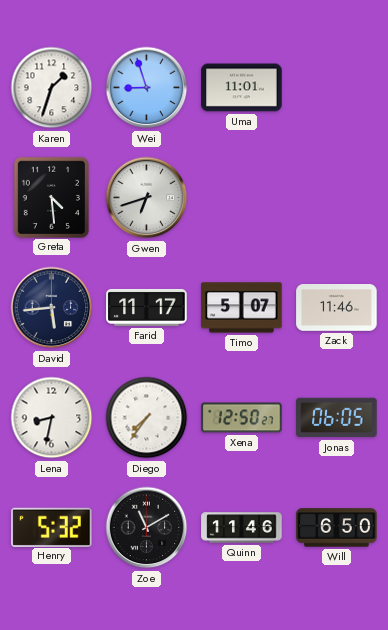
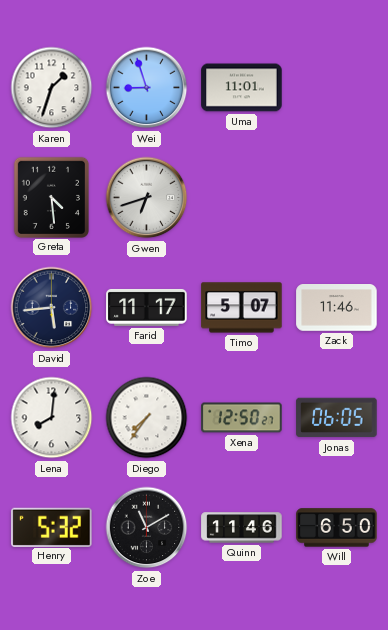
Lena: 8:32 -> 8:01 (52, 418)
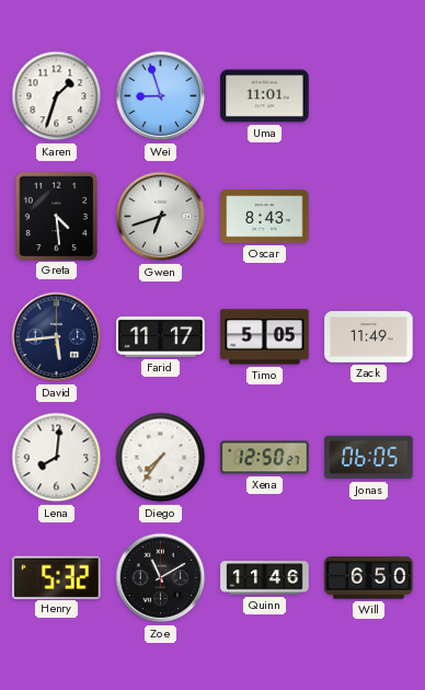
Oscar: none -> 8:43 (265, 217)
Timo: 5:07 -> 5:05 (265, 337)
Zack: 11:46 -> 11:49 (369, 337)
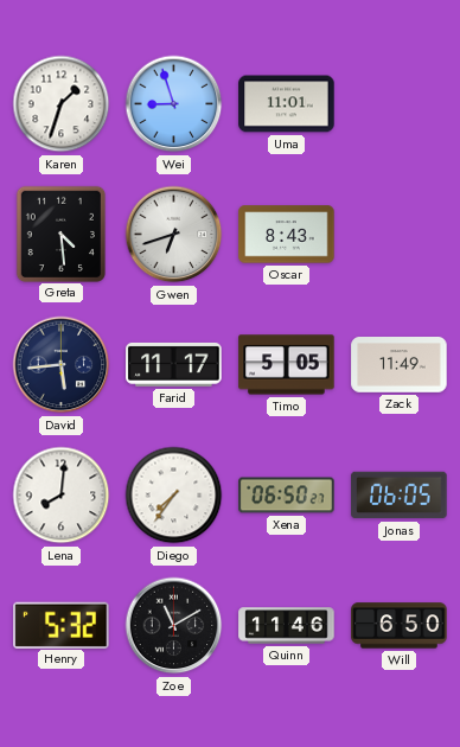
Xena: 12:50 -> 06:50 (287, 496)
